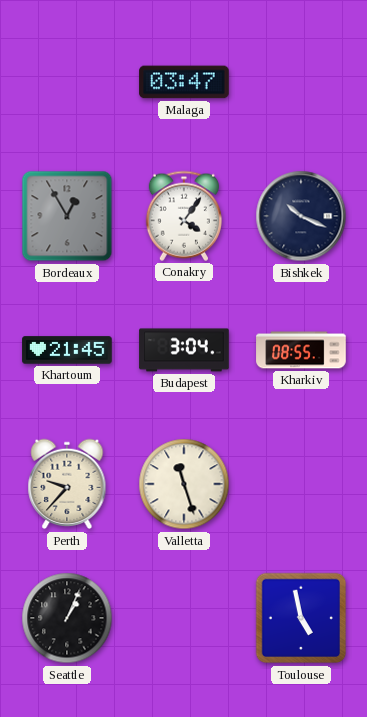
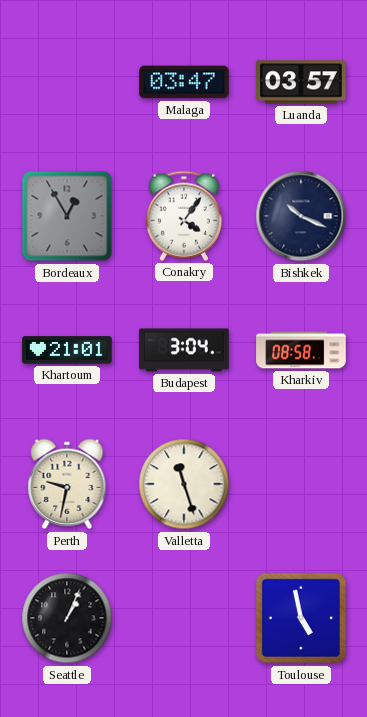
Luanda: none -> 03:57 (301, 82)
Khartoum: 21:45 -> 21:01 (67, 350)
Kharkiv: 08:55 -> 08:58 (301, 350)
Perth: 9:37 -> 9:32 (67, 484)
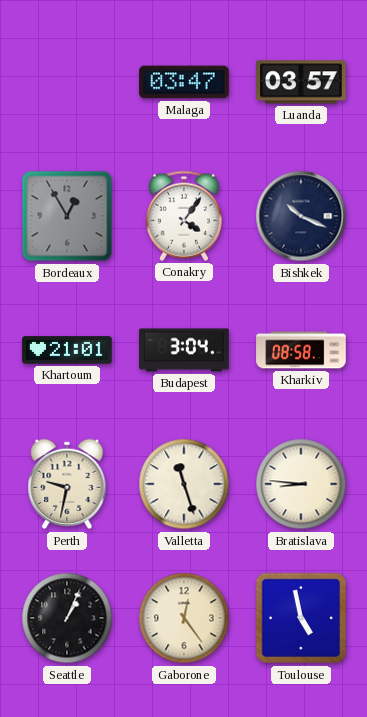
Bratislava: none -> 8:46 (301, 484)
Gaborone: none -> 12:24 (184, 618)
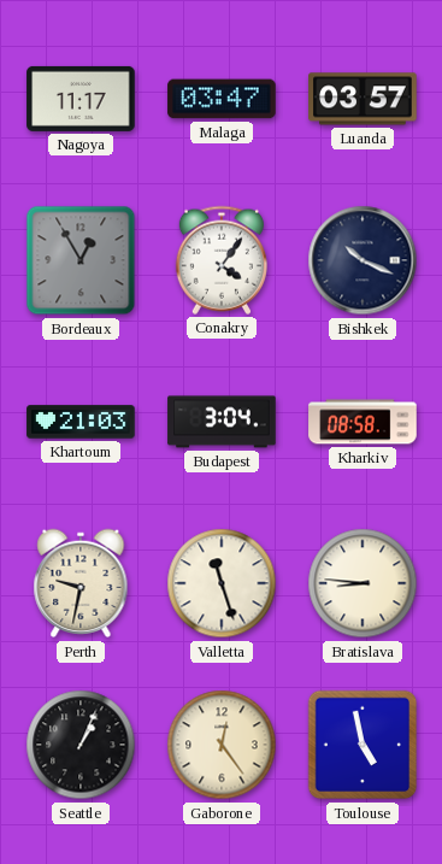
Nagoya: none -> 11:17 (81, 99)
Khartoum: 21:01 -> 21:03 (81, 422)
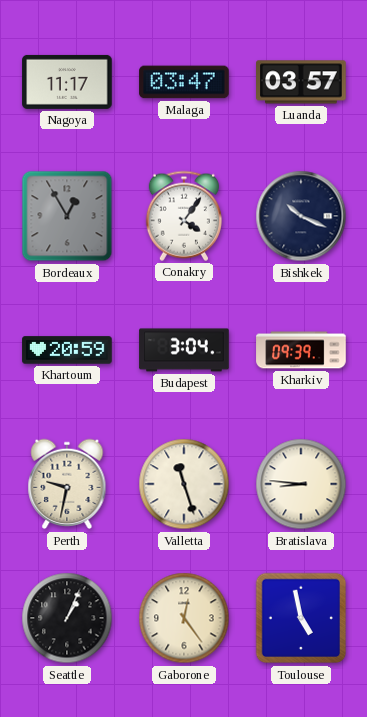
Khartoum: 21:03 -> 20:59 (67, 350)
Kharkiv: 08:58 -> 09:39 (301, 350)
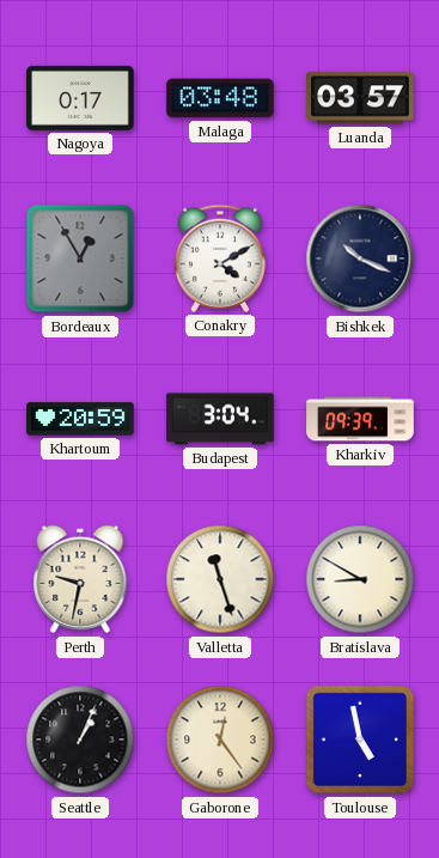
Nagoya: 11:17 -> 0:17 (80, 98)
Malaga: 03:47 -> 03:48 (220, 98)
Conakry: 4:06 -> 4:10 (220, 258)
Bratislava: 8:46 -> 8:50 (360, 579)
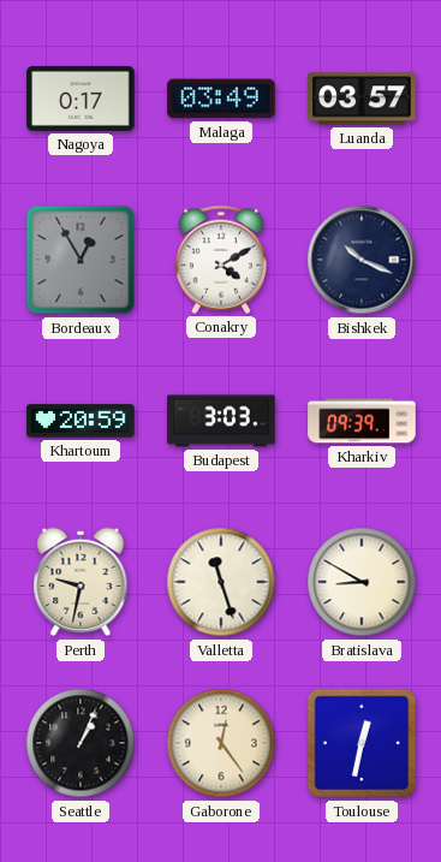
Malaga: 03:48 -> 03:49 (221, 99)
Budapest: 3:04 -> 3:03 (221, 421)
Toulouse: 4:58 -> 12:32 (362, 743)
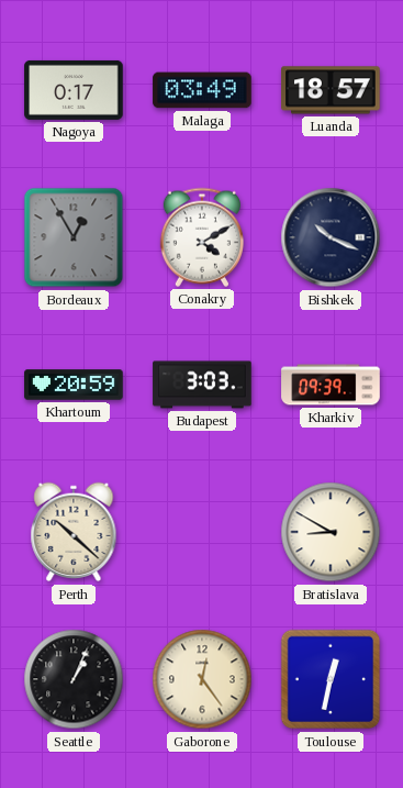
Luanda: 03:57 -> 18:57 (331, 90)
Perth: 9:32 -> 10:22 (74, 532)
Valletta: 11:27 -> none (221, 582)
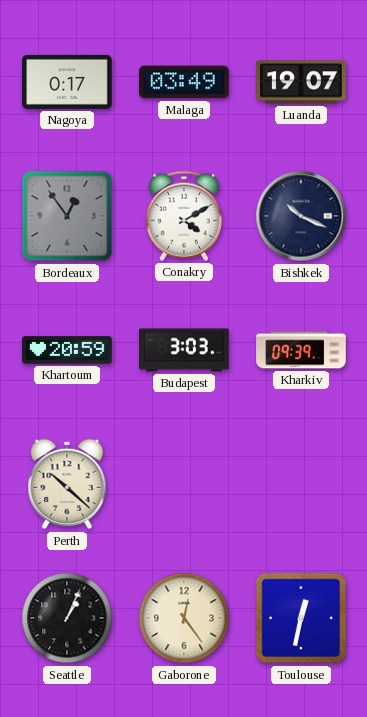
Luanda: 18:57 -> 19:07 (301, 82)
Bordeaux: 12:55 -> 12:54 (67, 216)
Bratislava: 8:50 -> none (331, 532)
